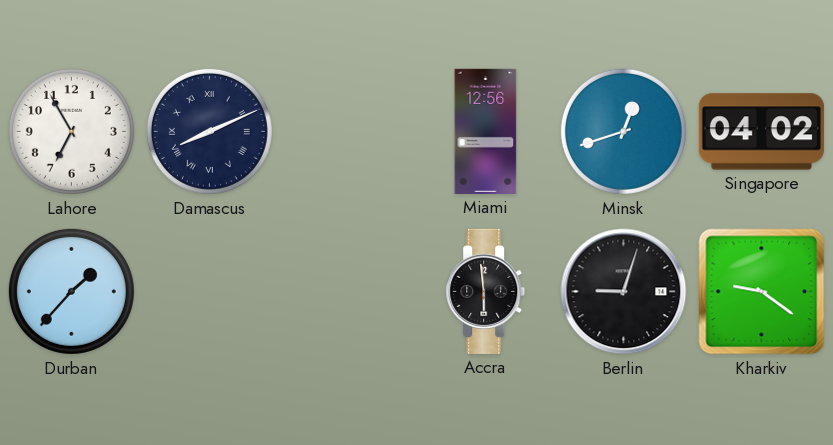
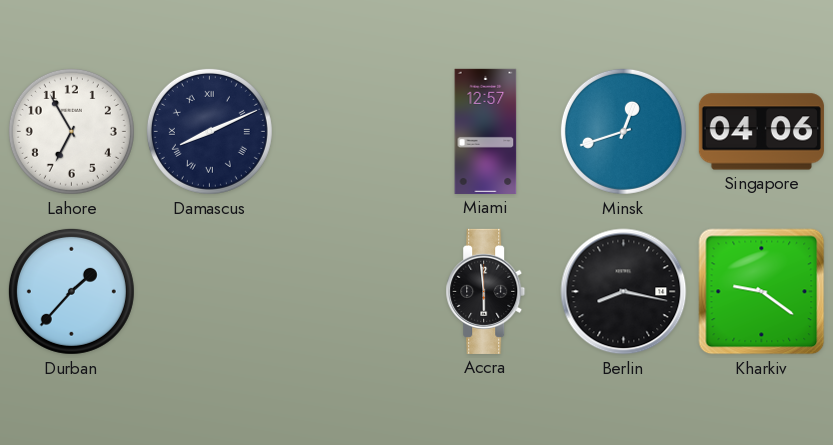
Miami: 12:56 -> 12:57 (486, 131)
Singapore: 04:02 -> 04:06 (761, 132)
Berlin: 9:03 -> 8:17 (624, 292)
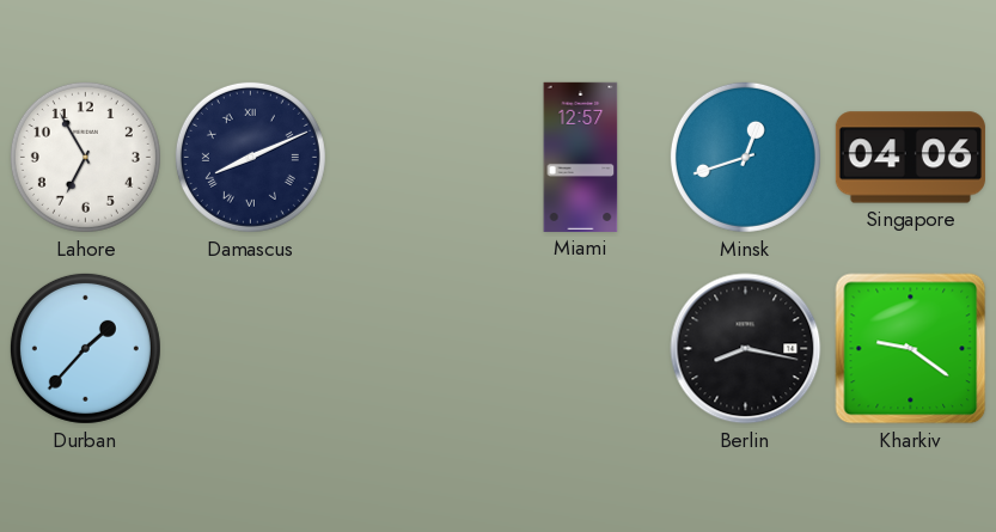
Accra: 5:59 -> none (486, 291)
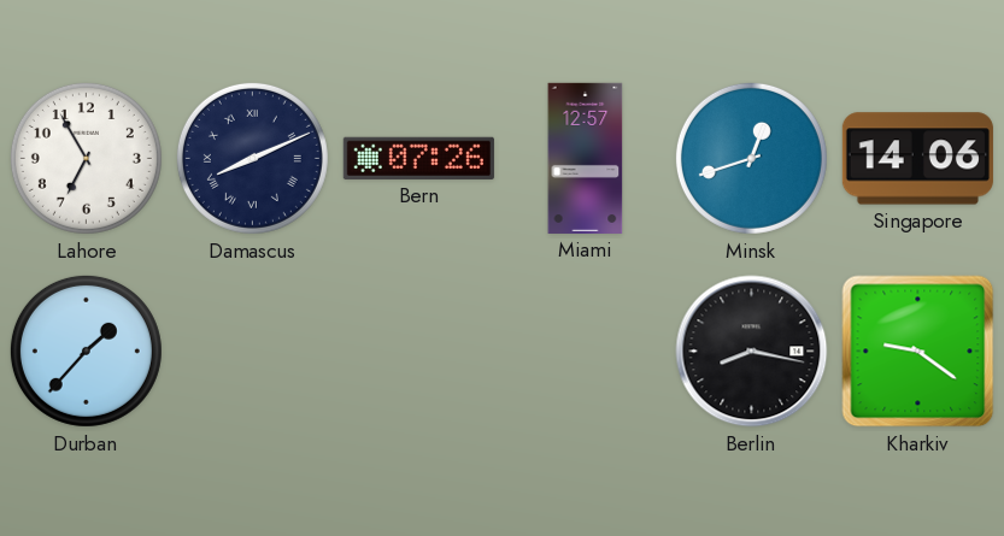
Bern: none -> 07:26 (418, 158)
Singapore: 04:06 -> 14:06 (917, 159)
